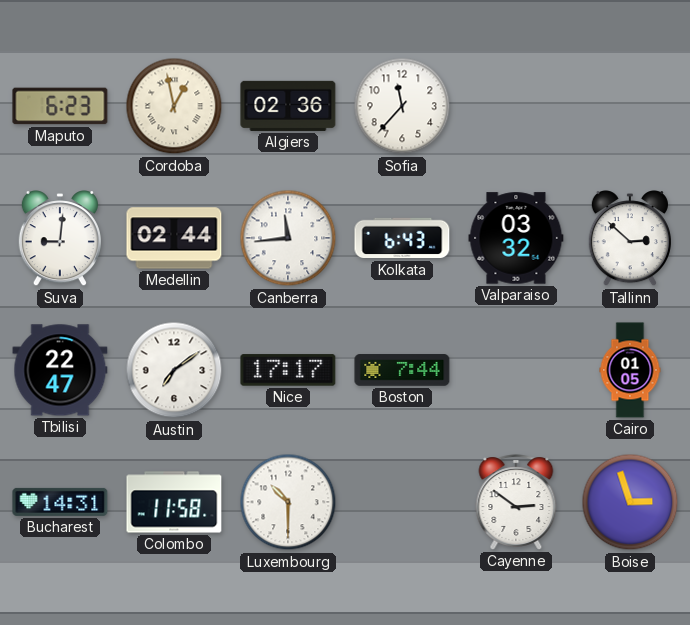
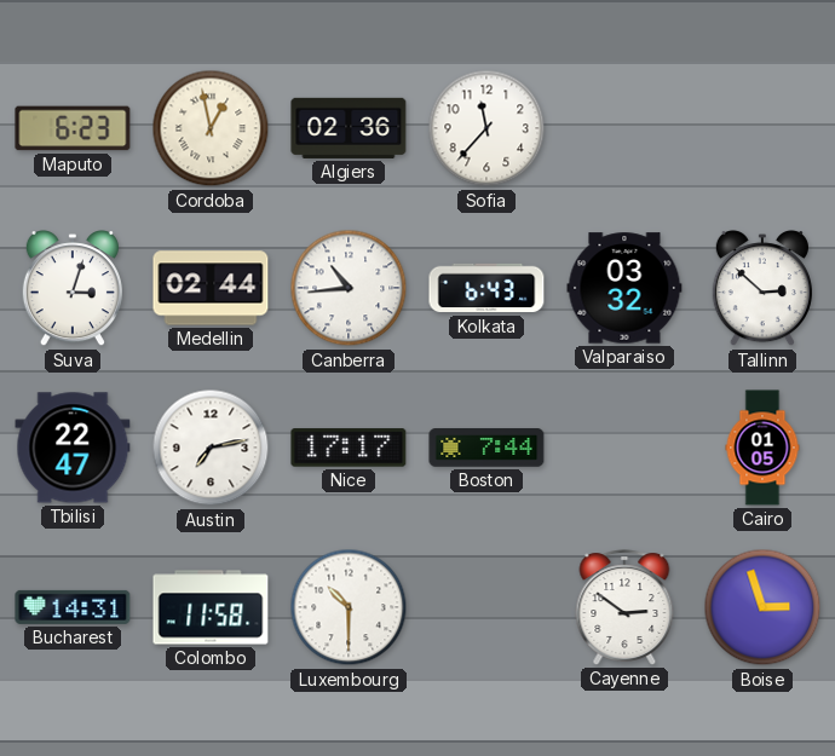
Suva: 9:01 -> 3:03 (73, 289)
Canberra: 11:44 -> 10:44 (349, 288)
Austin: 7:09 -> 7:13 (211, 448)
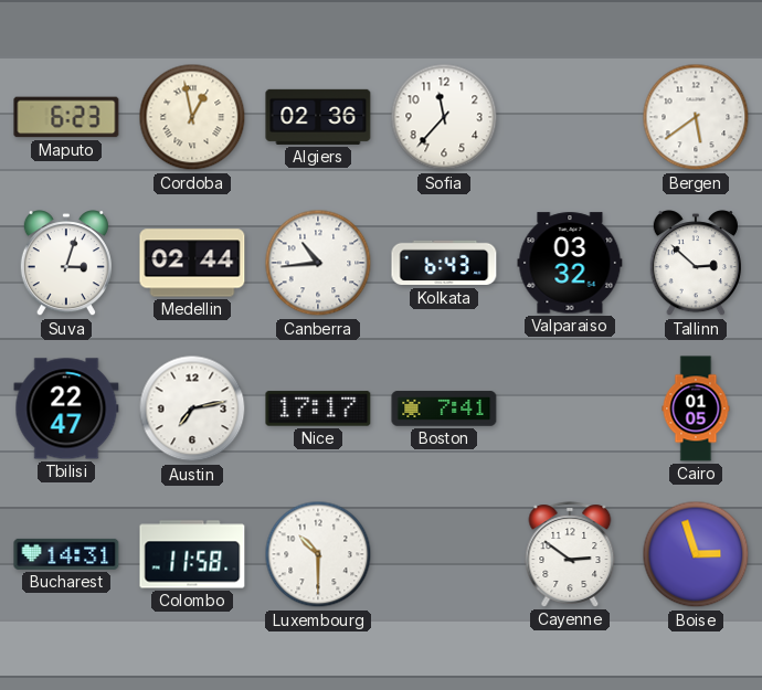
Bergen: none -> 5:39 (696, 117)
Boston: 7:44 -> 7:41 (444, 408)
